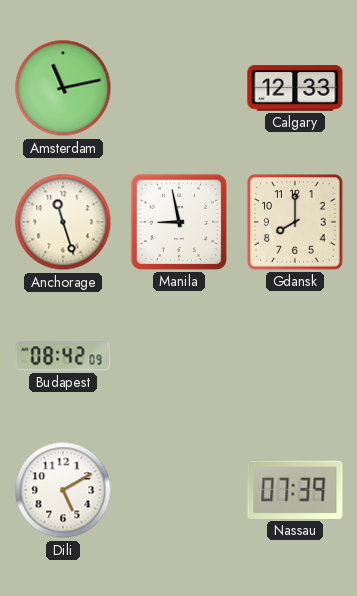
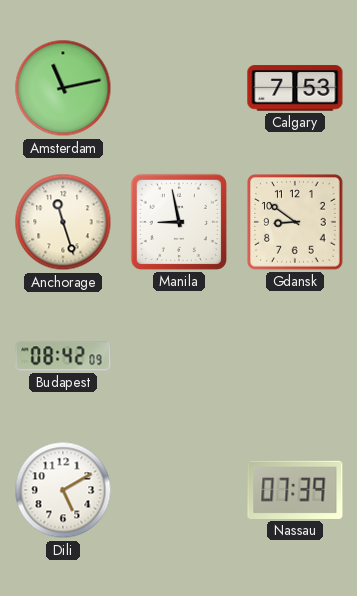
Calgary: 12:33 -> 7:53 (295, 88)
Gdansk: 8:00 -> 8:51 (295, 222)
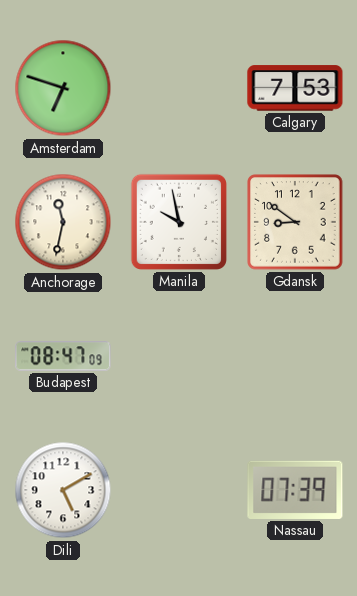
Amsterdam: 11:13 -> 6:48 (63, 88)
Anchorage: 11:27 -> 11:32 (63, 222)
Manila: 8:58 -> 9:58 (179, 222)
Budapest: 08:42 -> 08:47 (63, 356)
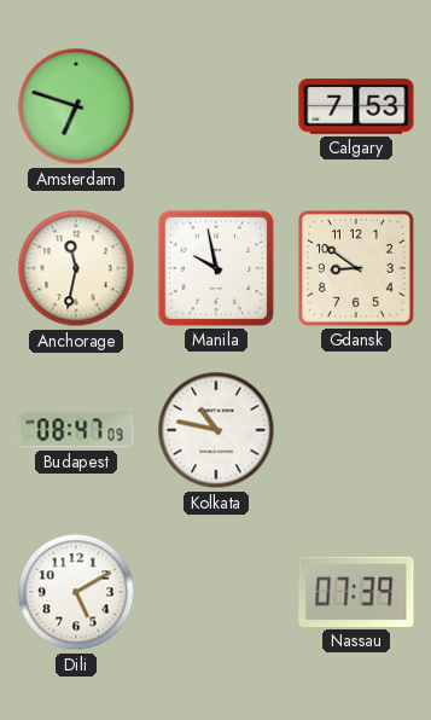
Kolkata: none -> 10:47 (216, 430)
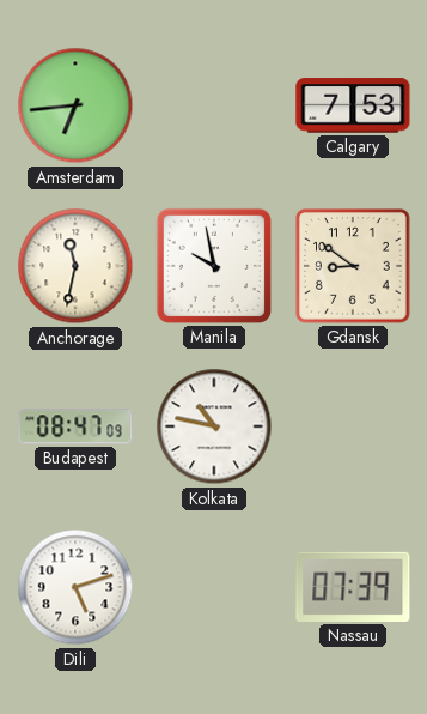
Amsterdam: 6:48 -> 6:44 (75, 105)
Dili: 5:10 -> 5:12 (75, 587)
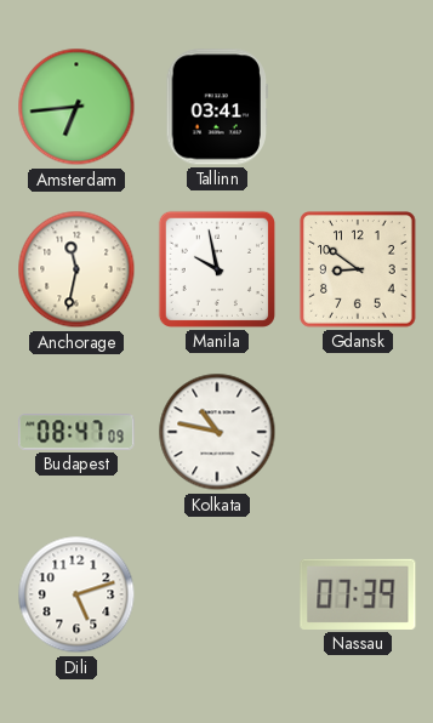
Tallinn: none -> 03:41 (216, 107)
Calgary: 7:53 -> none (353, 105)
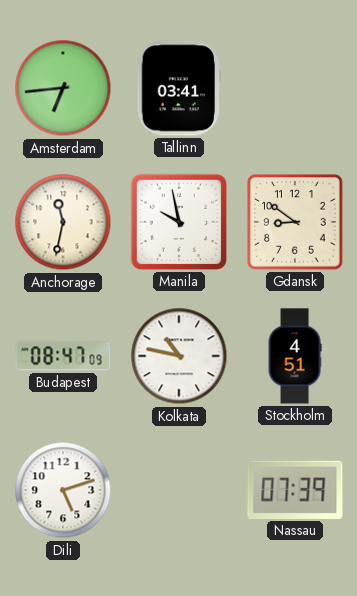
Stockholm: none -> 4:51 (295, 356)
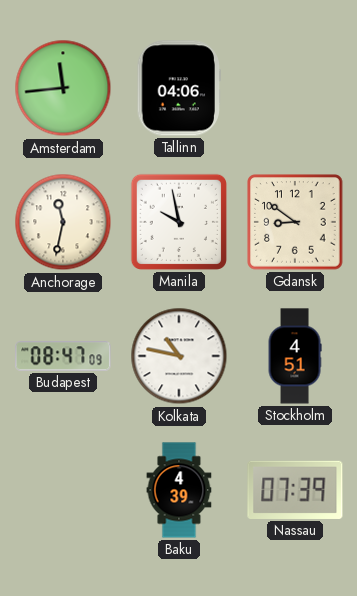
Amsterdam: 6:44 -> 11:44 (63, 88)
Tallinn: 03:41 -> 04:06 (178, 88)
Dili: 5:12 -> none (63, 490)
Baku: none -> 4:39 (179, 490)
